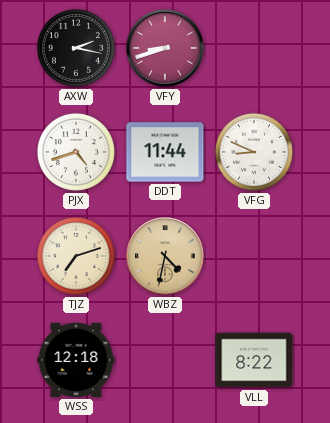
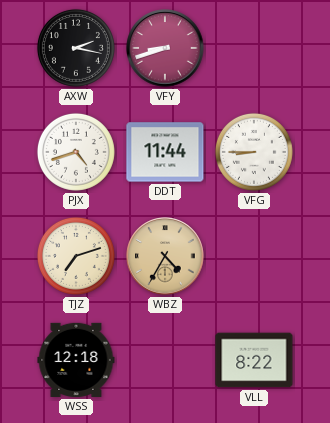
VFG: 8:49 -> 8:45 (254, 152)
WBZ: 4:32 -> 4:35 (165, 256)
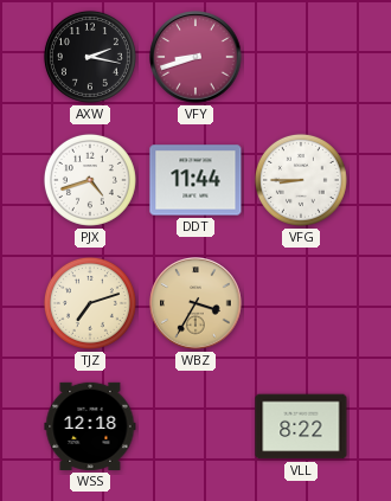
WBZ: 4:35 -> 3:35 (195, 303)
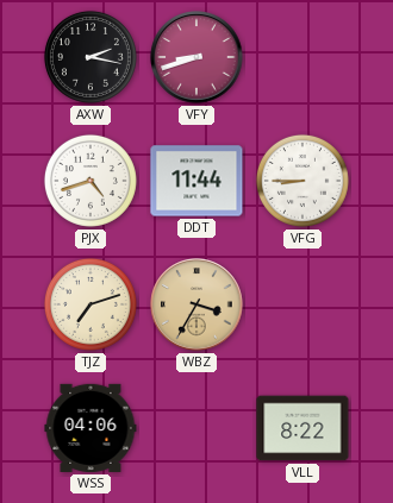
WSS: 12:18 -> 04:06 (91, 428)
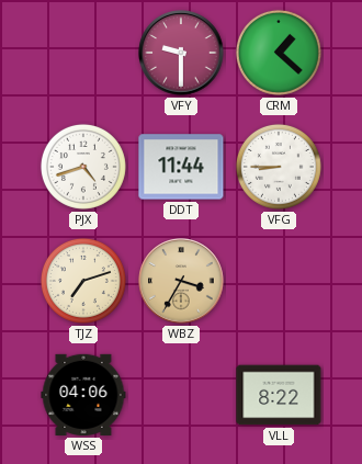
AXW: 2:17 -> none (91, 57)
VFY: 8:42 -> 9:30 (181, 53)
CRM: none -> 1:22 (279, 53)
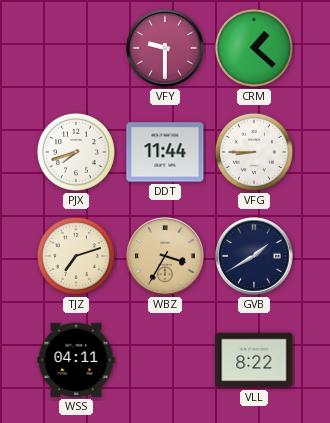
PJX: 4:42 -> 7:42 (76, 152)
GVB: none -> 1:40 (254, 256)
WSS: 04:06 -> 04:11 (76, 360)
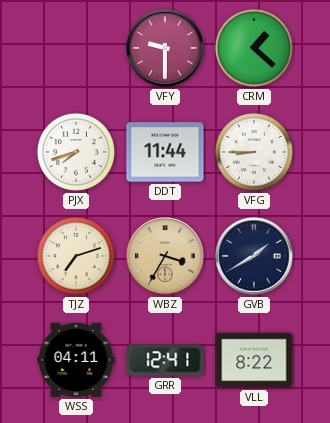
GRR: none -> 12:41 (165, 360)
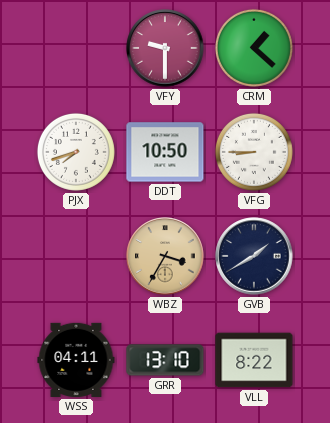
DDT: 11:44 -> 10:50 (165, 152)
TJZ: 7:12 -> none (76, 256)
GRR: 12:41 -> 13:10 (165, 360)
